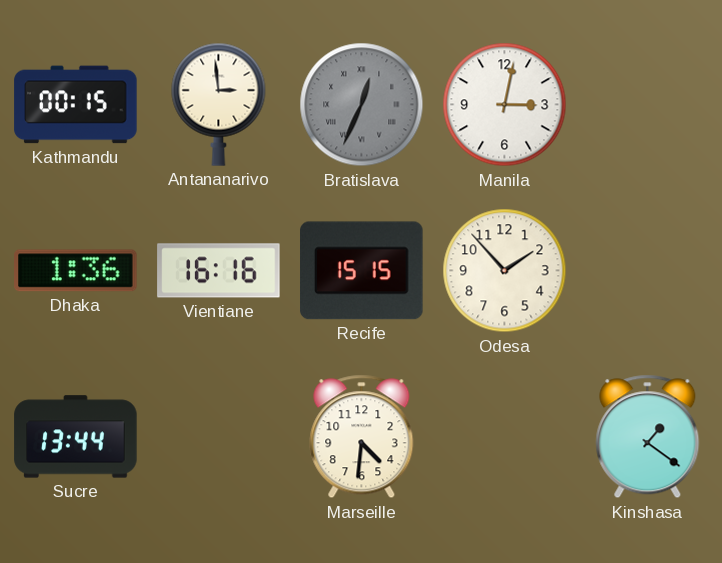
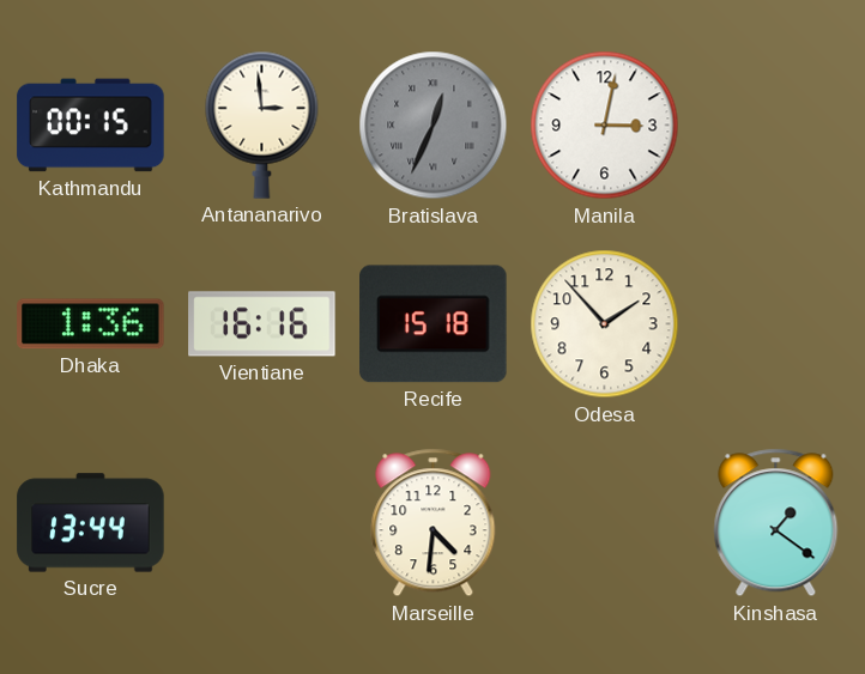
Recife: 15:15 -> 15:18 (434, 324)
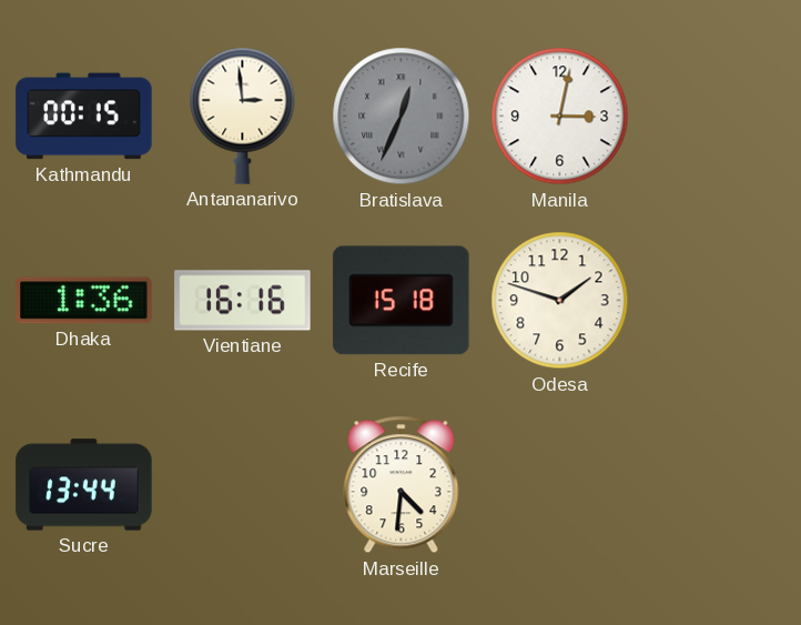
Odesa: 1:53 -> 1:48 (560, 301)
Kinshasa: 1:21 -> none (776, 523)
